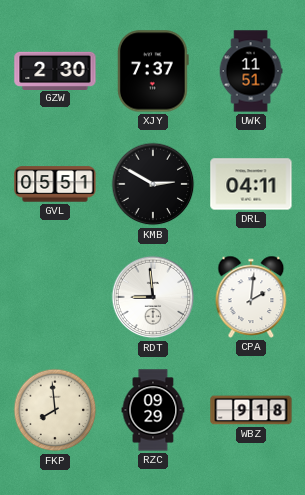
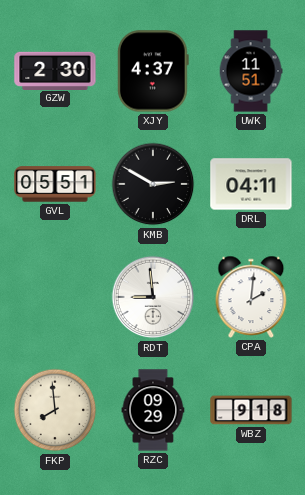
XJY: 7:37 -> 4:37 (153, 71)
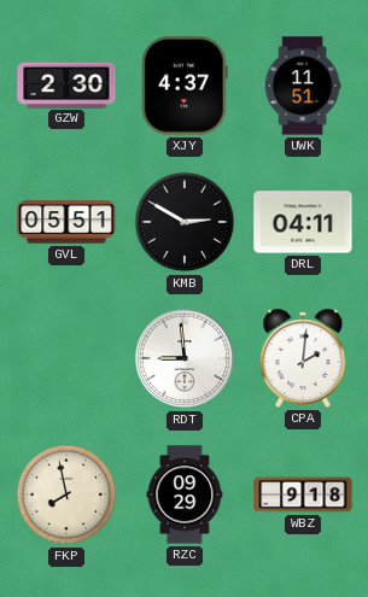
FKP: 7:59 -> 7:58 (66, 494)
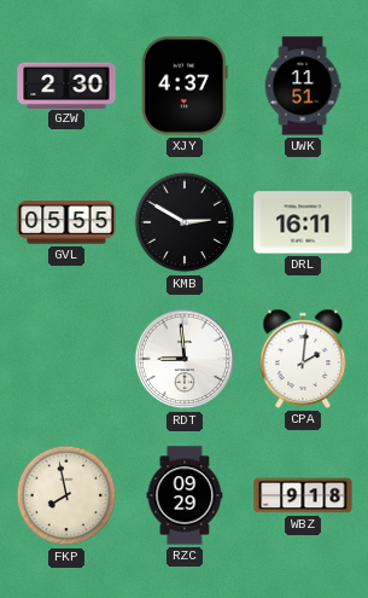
GVL: 05:51 -> 05:55 (66, 222)
DRL: 04:11 -> 16:11 (303, 222)
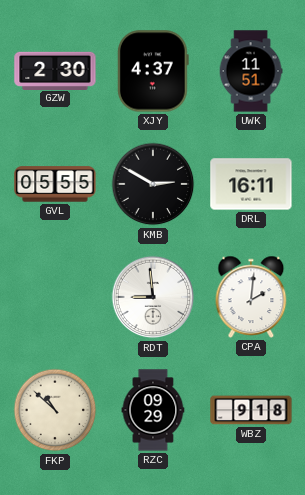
FKP: 7:58 -> 10:52 (55, 410)
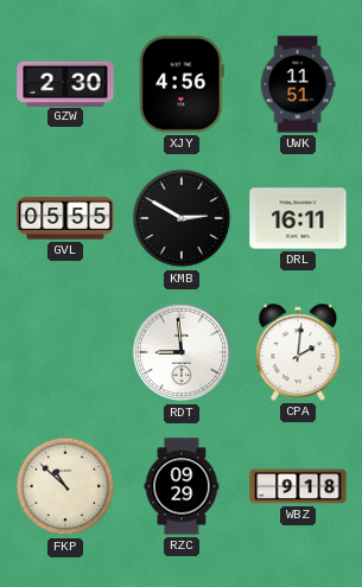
XJY: 4:37 -> 4:56 (182, 84)
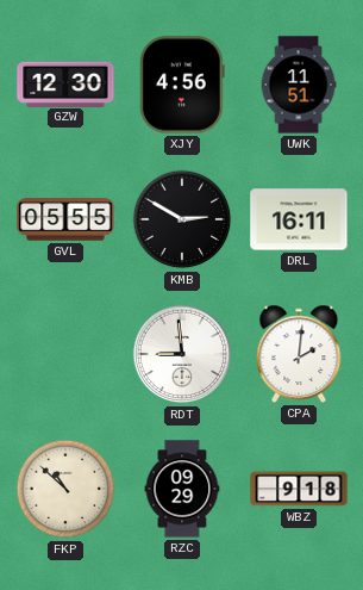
GZW: 2:30 -> 12:30 (65, 83)
